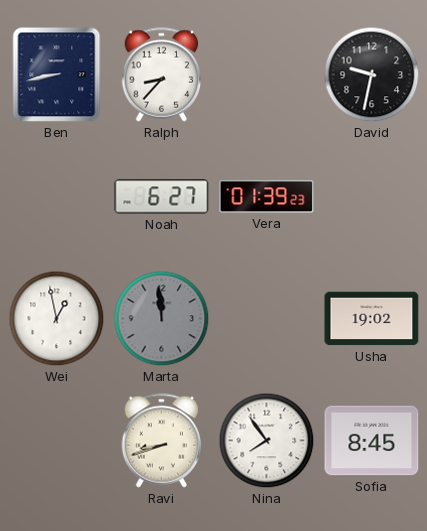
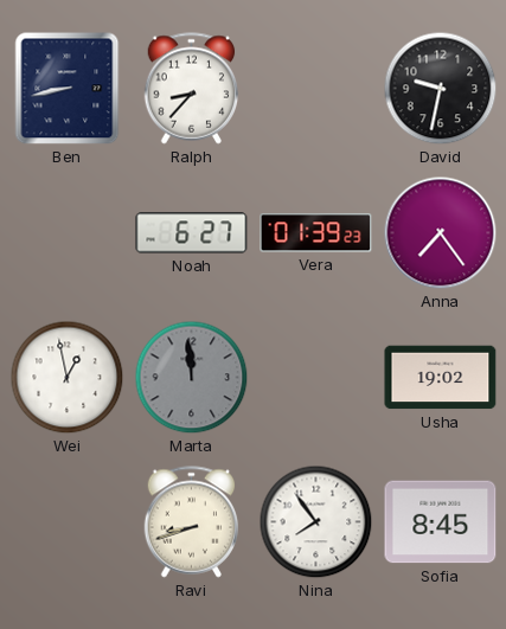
Anna: none -> 7:24 (441, 233)
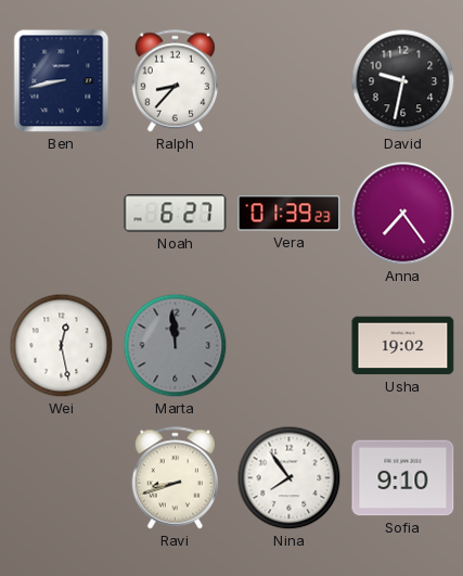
Wei: 12:58 -> 12:28 (62, 346)
Sofia: 8:45 -> 9:10 (403, 478)
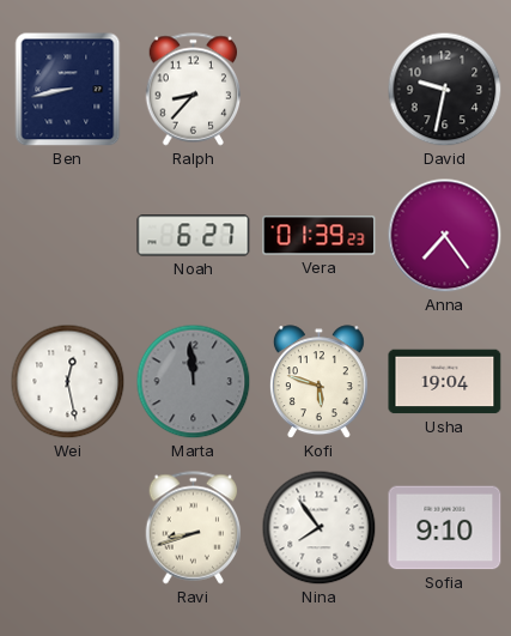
Kofi: none -> 5:48 (318, 382)
Usha: 19:02 -> 19:04 (445, 382)
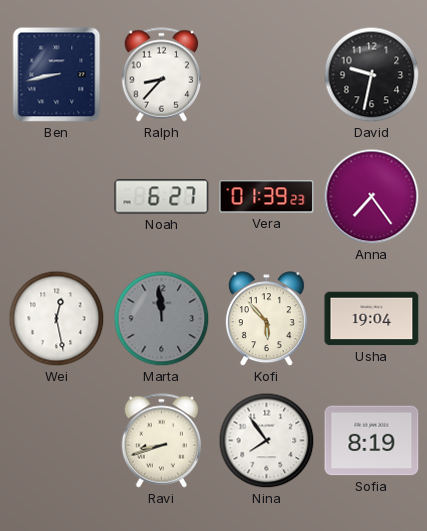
Kofi: 5:48 -> 5:53 (266, 319)
Sofia: 9:10 -> 8:19 (372, 441)
